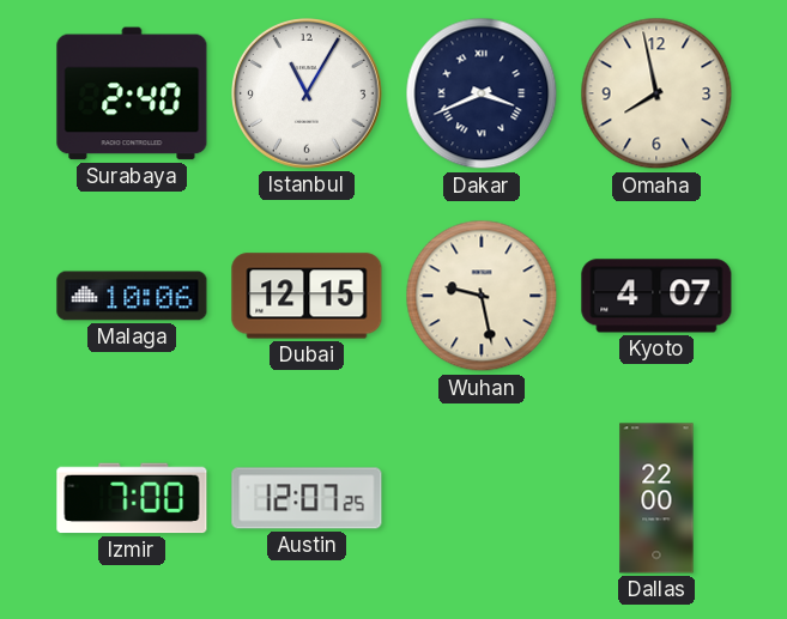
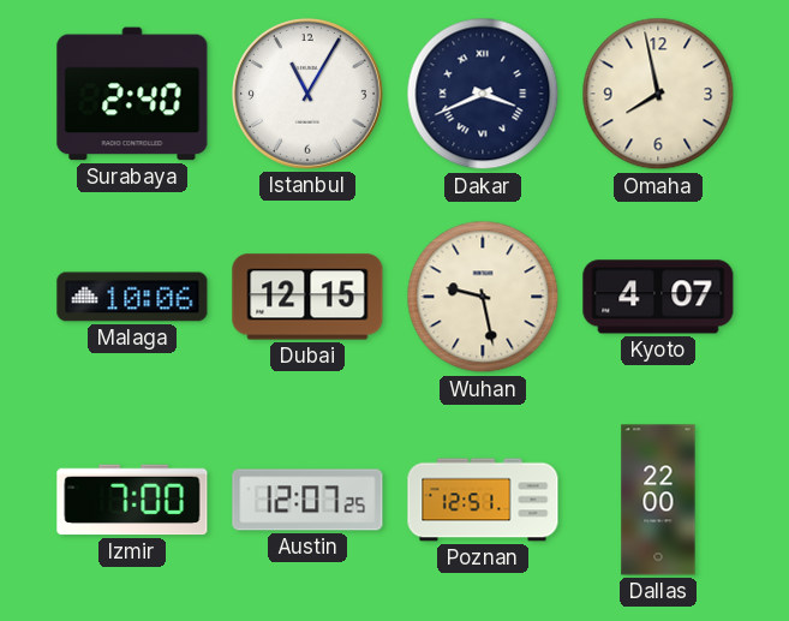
Poznan: none -> 12:51 (483, 500)
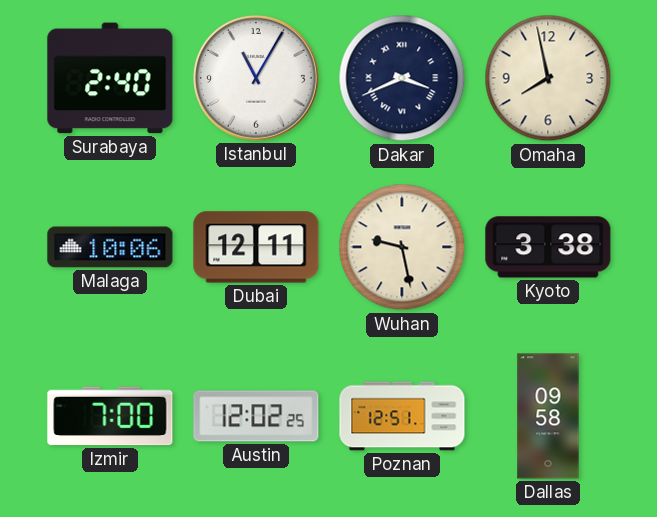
Dubai: 12:15 -> 12:11 (256, 247)
Kyoto: 4:07 -> 3:38 (548, 247)
Austin: 12:07 -> 12:02 (256, 416)
Dallas: 22:00 -> 09:58 (548, 416)
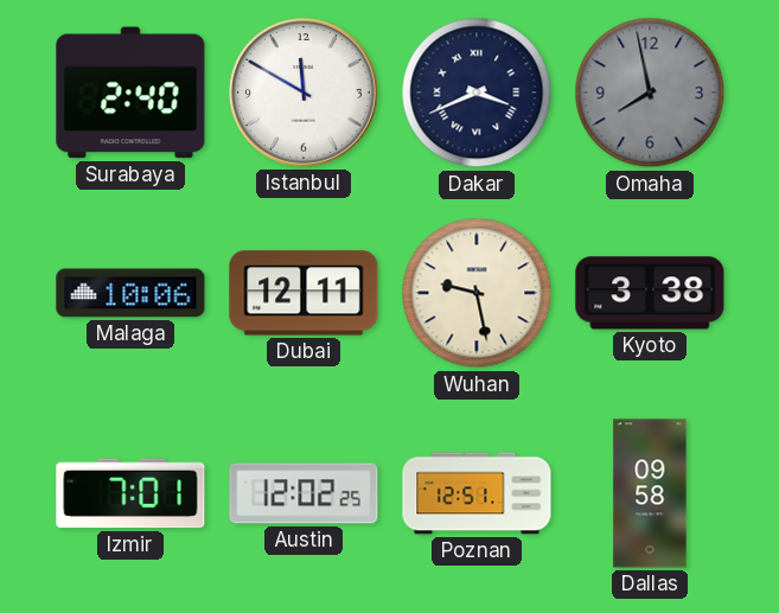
Istanbul: 11:05 -> 11:50 (305, 94)
Omaha dial: cream -> grey (650, 92)
Izmir: 7:00 -> 7:01 (130, 493)
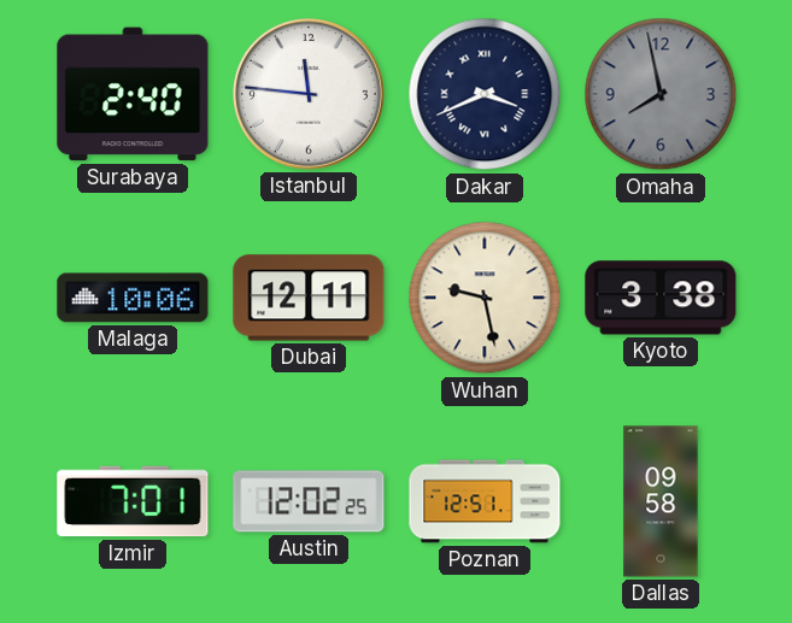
Istanbul: 11:50 -> 11:46 (310, 95)
